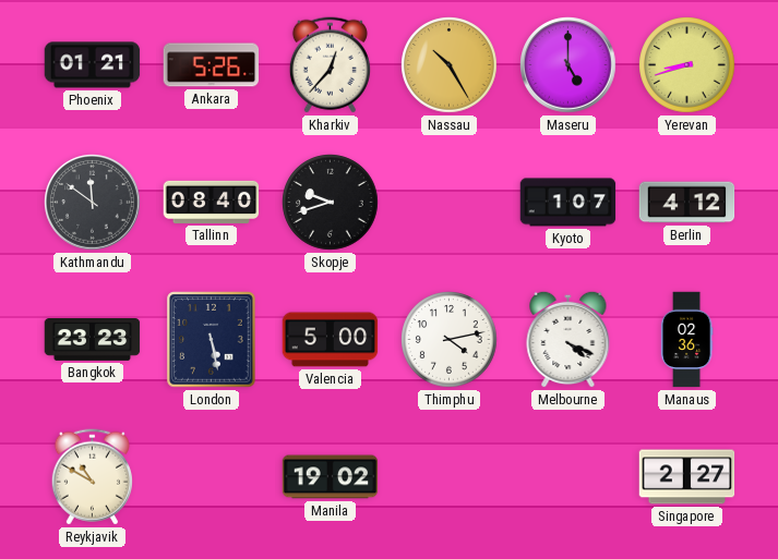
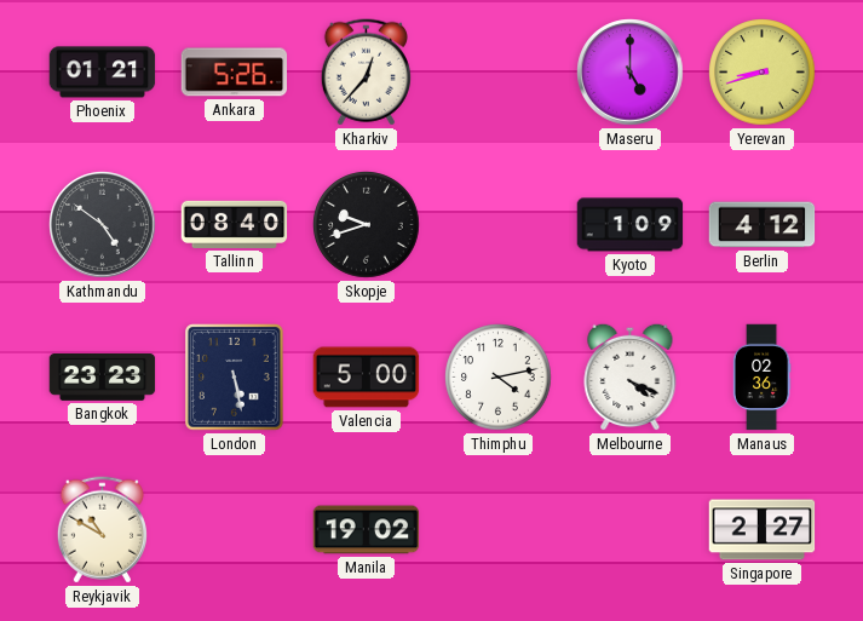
Nassau: 10:25 -> none (450, 65)
Kathmandu: 11:51 -> 4:51 (103, 225)
Kyoto: 1:07 -> 1:09 (631, 225)
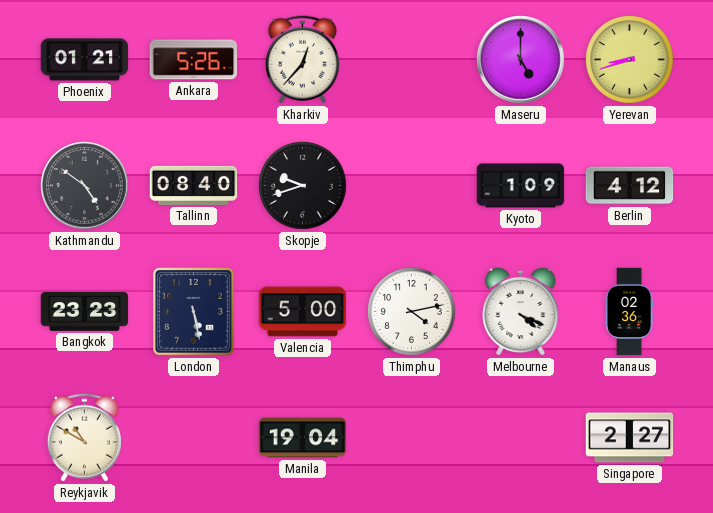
Manila: 19:02 -> 19:04 (303, 438)
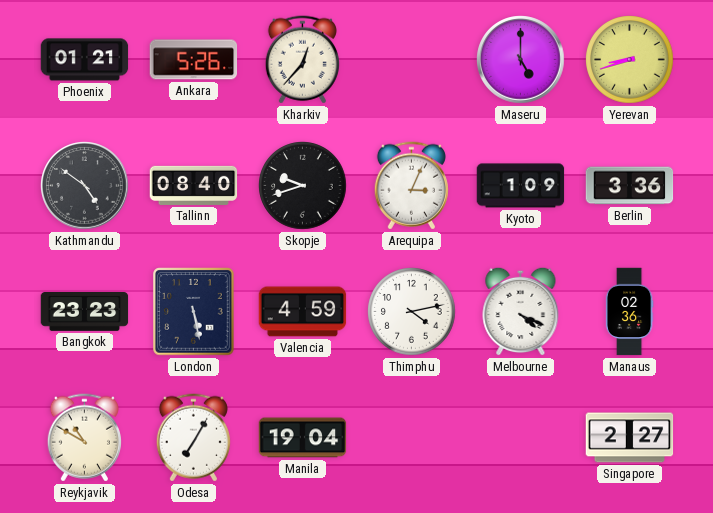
Arequipa: none -> 3:04 (411, 186)
Berlin: 4:12 -> 3:36 (630, 186)
Valencia: 5:00 -> 4:59 (303, 312)
Odesa: none -> 7:05 (193, 438)
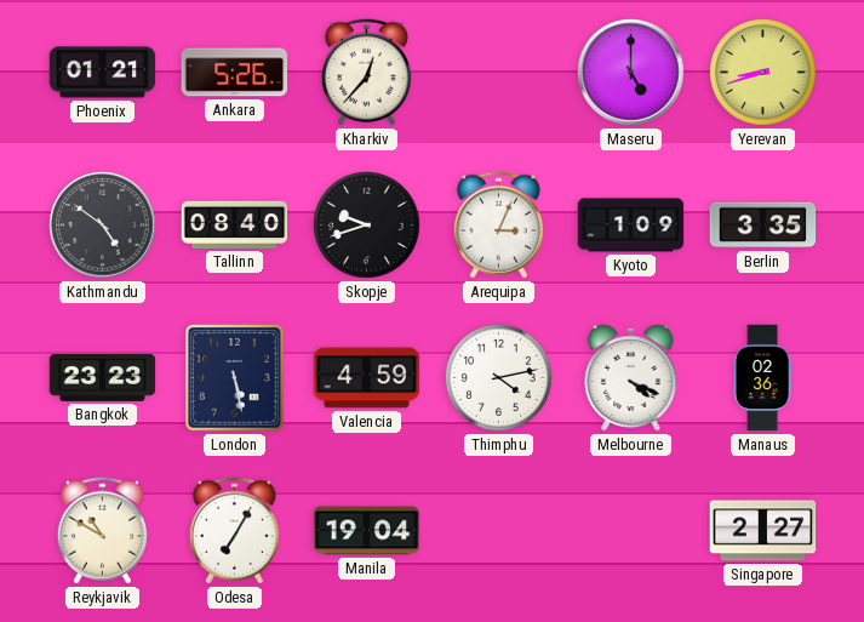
Berlin: 3:36 -> 3:35 (763, 226)
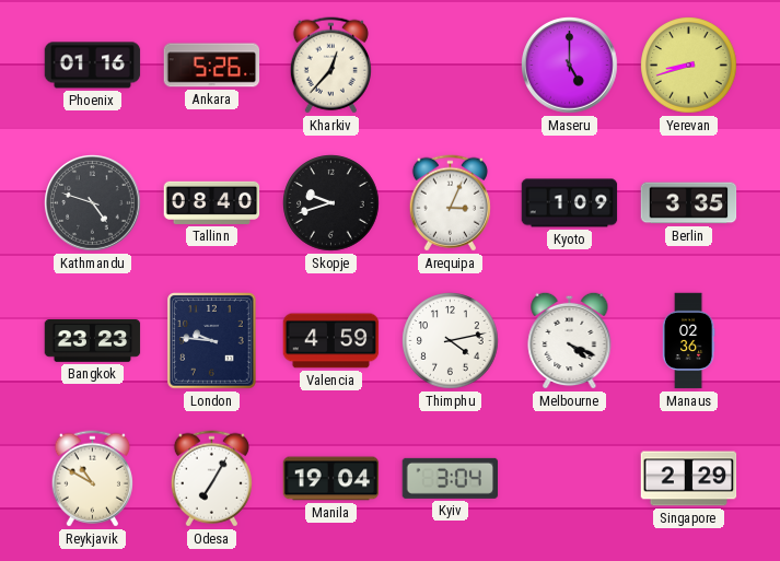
Phoenix: 01:21 -> 01:16 (93, 66)
Kathmandu: 4:51 -> 4:48 (93, 203)
London: 5:28 -> 9:46 (212, 341)
Kyiv: none -> 3:04 (451, 478)
Singapore: 2:27 -> 2:29 (689, 479)
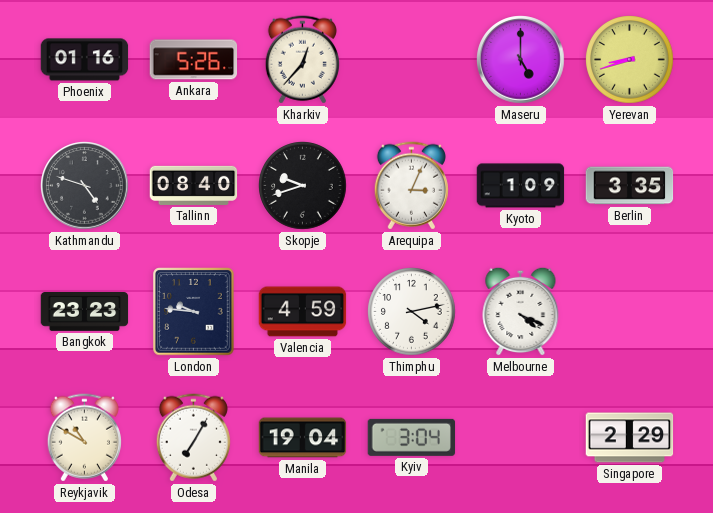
Manaus: 02:36 -> none (688, 341)
